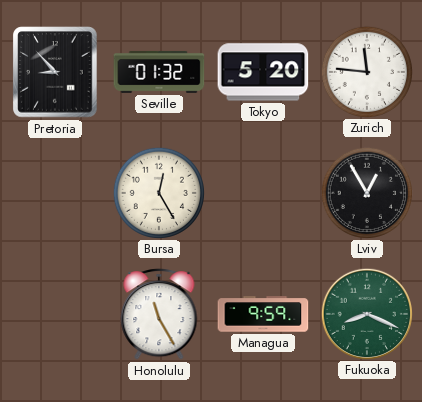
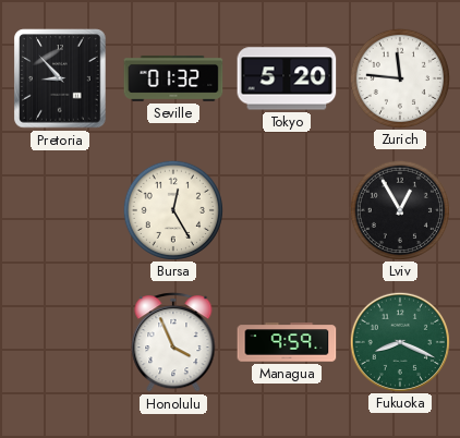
Honolulu: 11:25 -> 3:56 (173, 342)
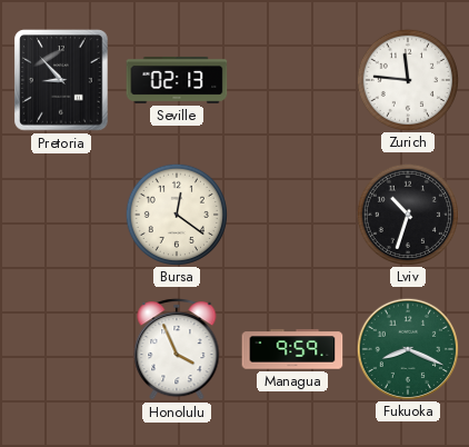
Seville: 01:32 -> 02:13 (177, 80)
Tokyo: 5:20 -> none (287, 78)
Bursa: 12:25 -> 12:21 (176, 213)
Lviv: 12:55 -> 10:33 (407, 213)
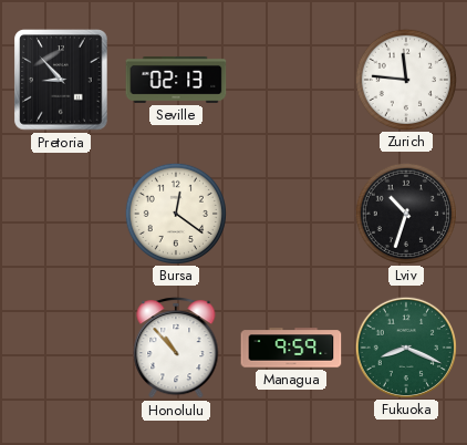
Honolulu: 3:56 -> 10:53 (176, 348)
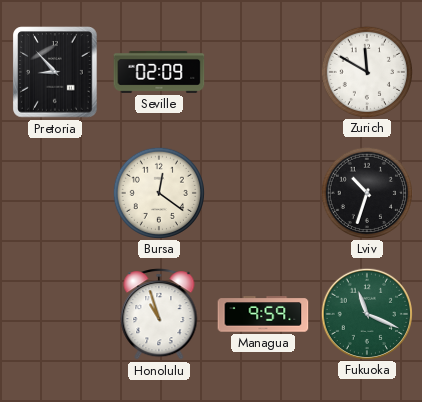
Seville: 02:13 -> 02:09 (159, 72)
Zurich: 11:46 -> 11:50 (366, 71)
Honolulu: 10:53 -> 10:57 (159, 314)
Fukuoka: 8:19 -> 11:19 (366, 313)
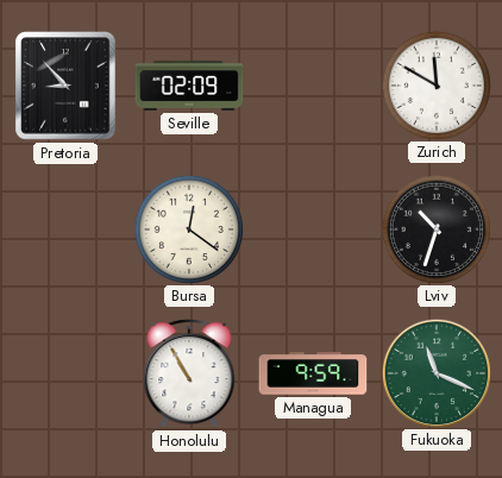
Honolulu: 10:57 -> 10:55 (189, 373)
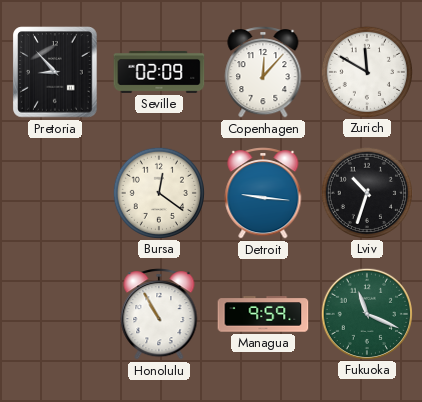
Copenhagen: none -> 12:07 (263, 72)
Detroit: none -> 9:16 (263, 193)
